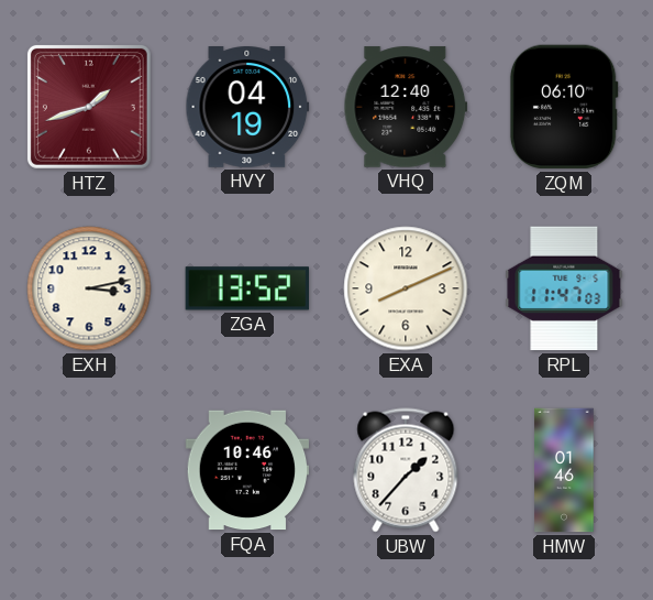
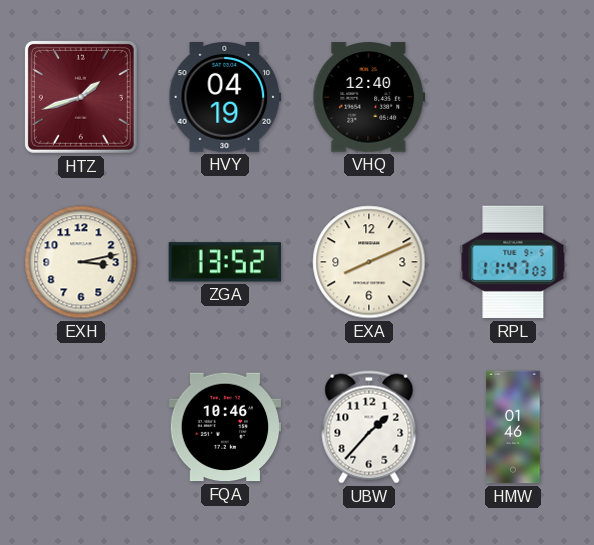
ZQM: 06:10 -> none (564, 107)
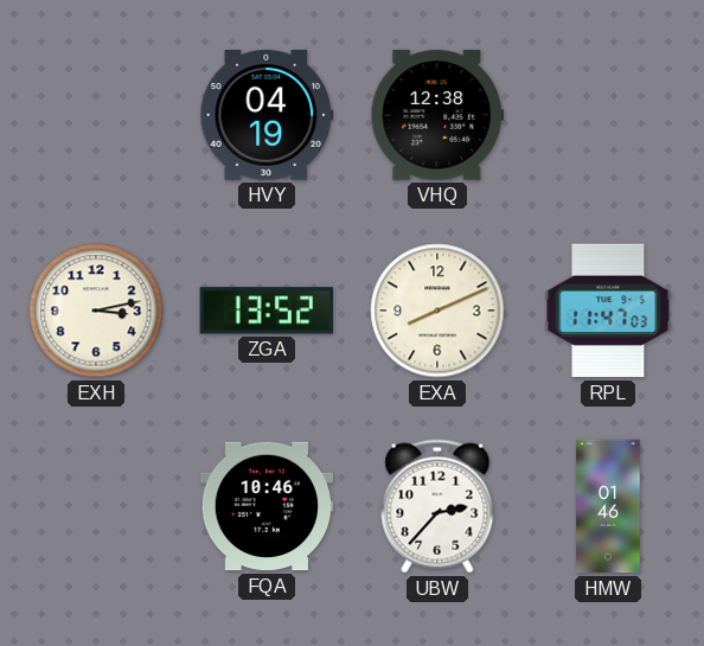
HTZ: 1:42 -> none (81, 97)
VHQ: 12:40 -> 12:38 (437, 115)
UBW: 1:37 -> 2:37 (437, 506)
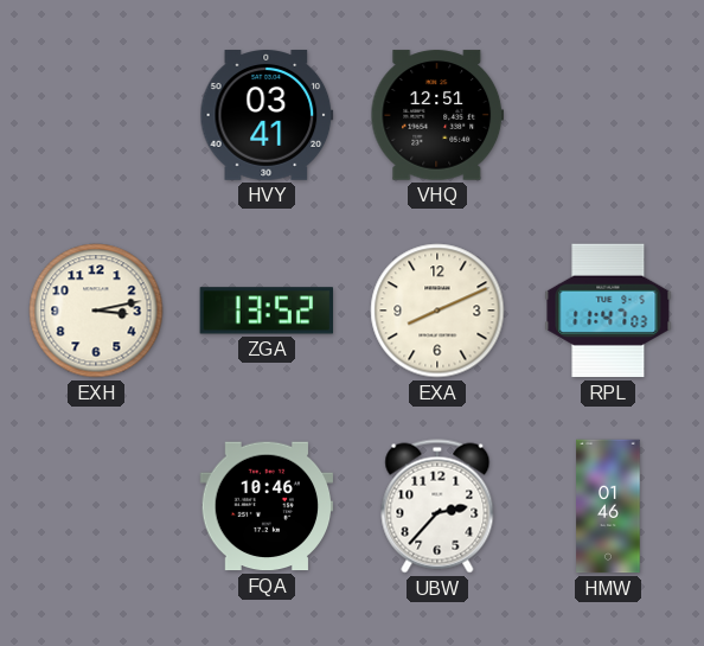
HVY: 04:19 -> 03:41 (267, 116)
VHQ: 12:38 -> 12:51 (437, 115)
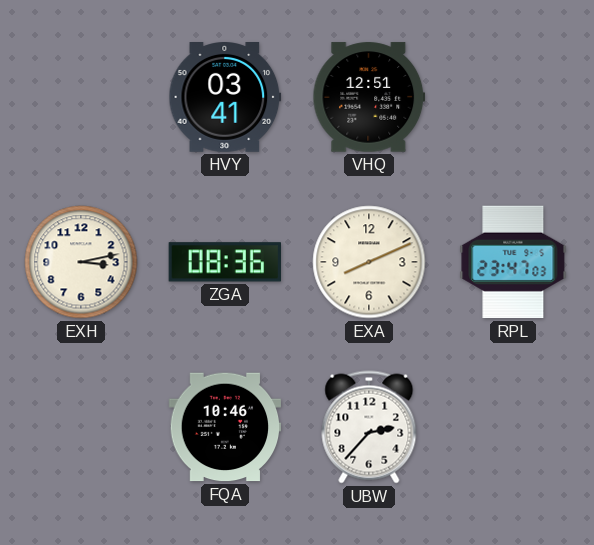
ZGA: 13:52 -> 08:36 (224, 262)
RPL: 11:47 -> 23:47 (513, 262)
HMW: 01:46 -> none (608, 506)
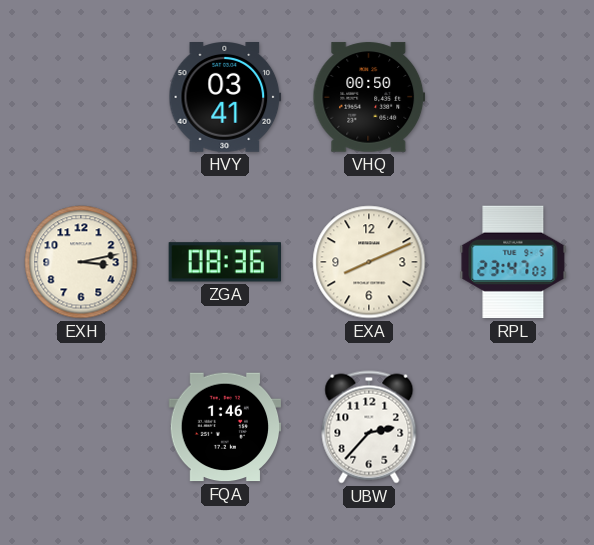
VHQ: 12:51 -> 00:50 (369, 97)
FQA: 10:46 -> 1:46 (225, 427)
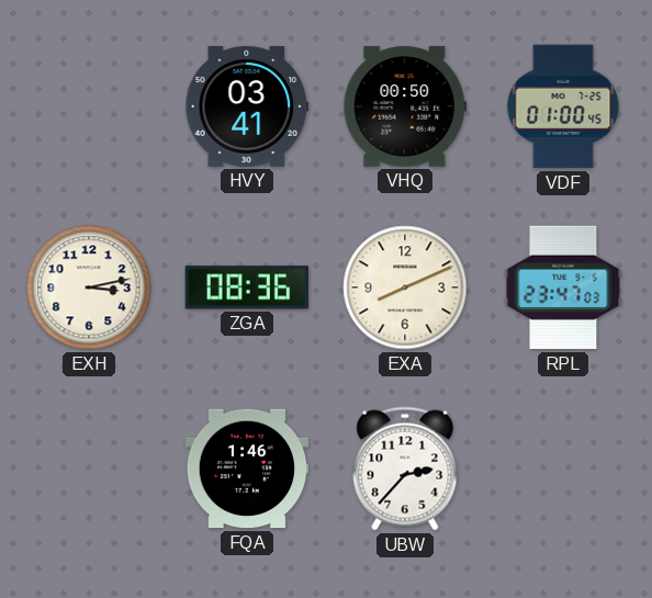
VDF: none -> 01:00 (563, 106)
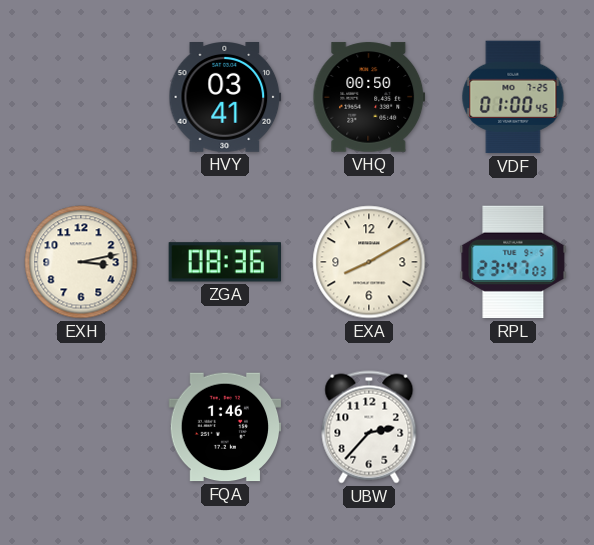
EXA: 8:11 -> 8:10 (369, 262)
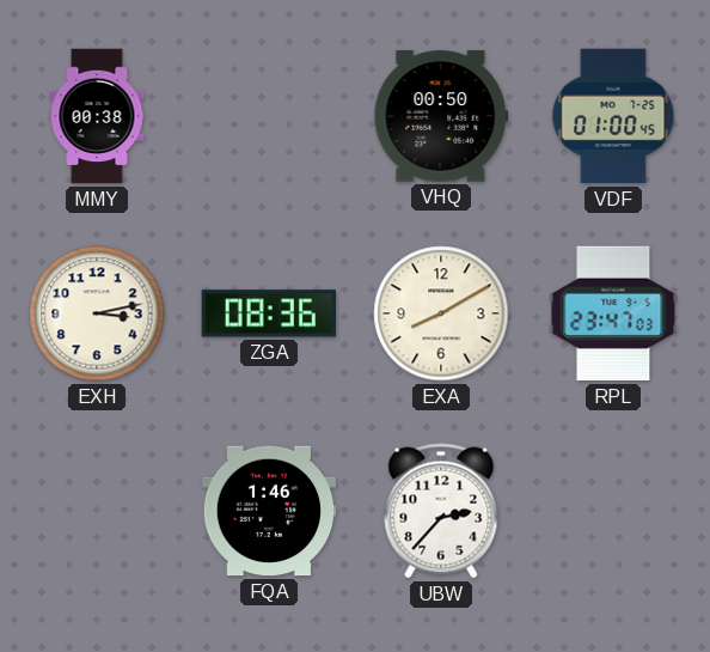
MMY: none -> 00:38 (97, 116)
HVY: 03:41 -> none (225, 98)
